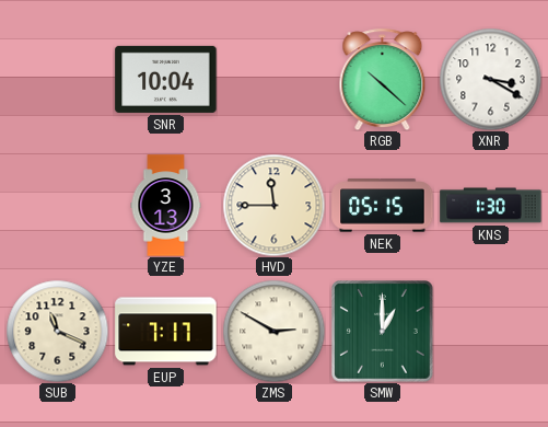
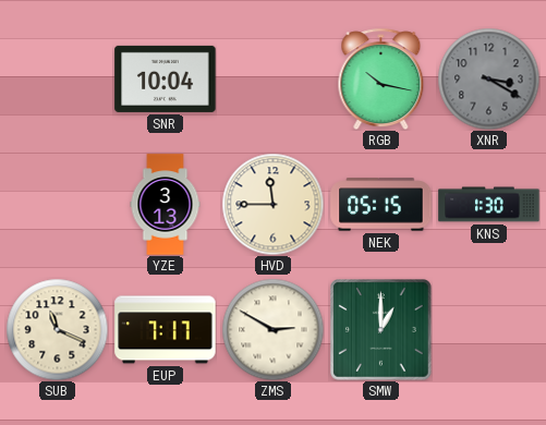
RGB: 10:22 -> 10:17 (381, 78)
XNR dial: white -> grey (488, 78)
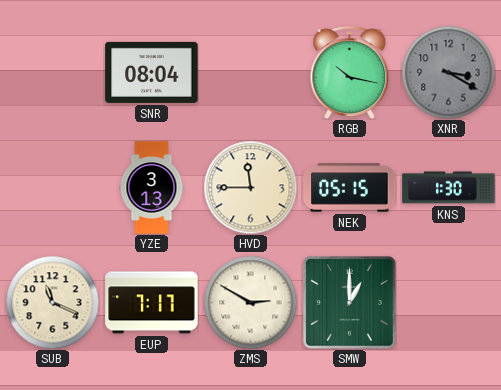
SNR: 10:04 -> 08:04 (152, 72)
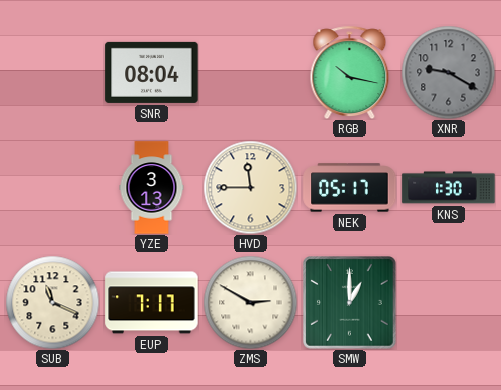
XNR: 3:20 -> 9:20 (448, 72)
NEK: 05:15 -> 05:17 (350, 188)
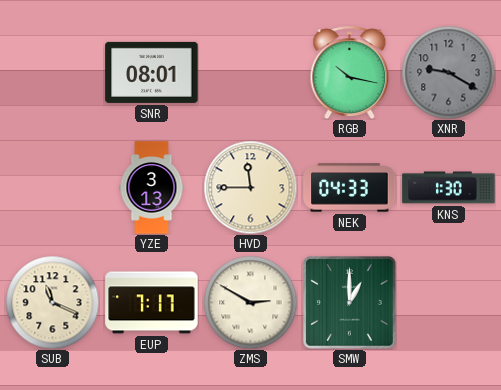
SNR: 08:04 -> 08:01 (152, 72)
NEK: 05:17 -> 04:33 (350, 188)
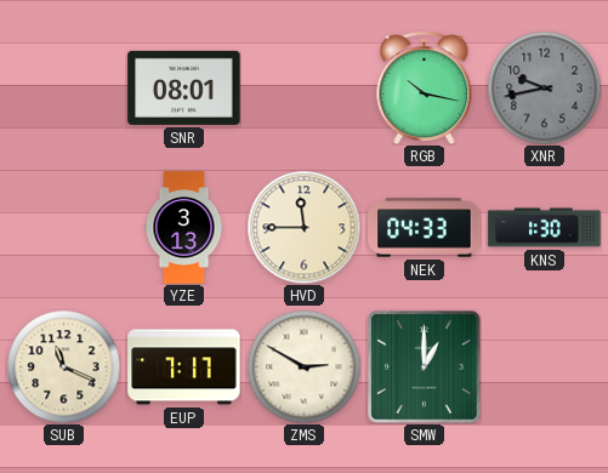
XNR: 9:20 -> 9:43 (544, 87)
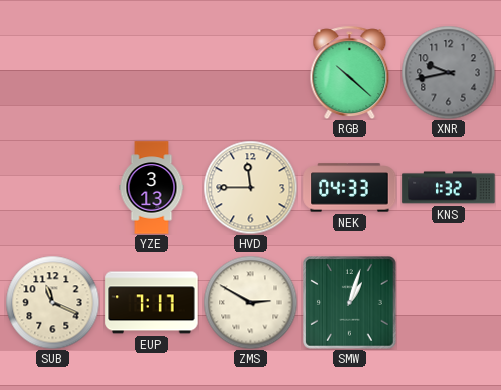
SNR: 08:01 -> none (184, 87)
RGB: 10:17 -> 10:22 (350, 72)
KNS: 1:30 -> 1:32 (449, 188)
SMW: 1:00 -> 1:03 (350, 303)
